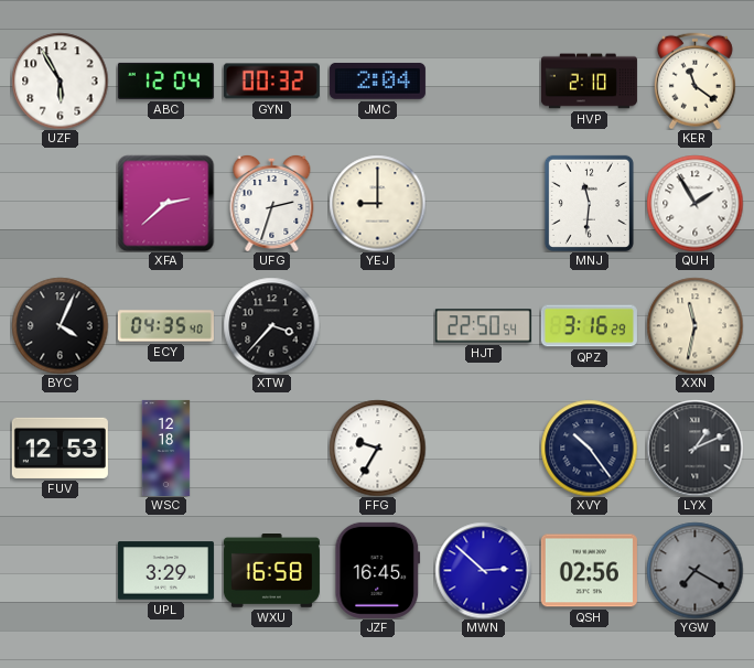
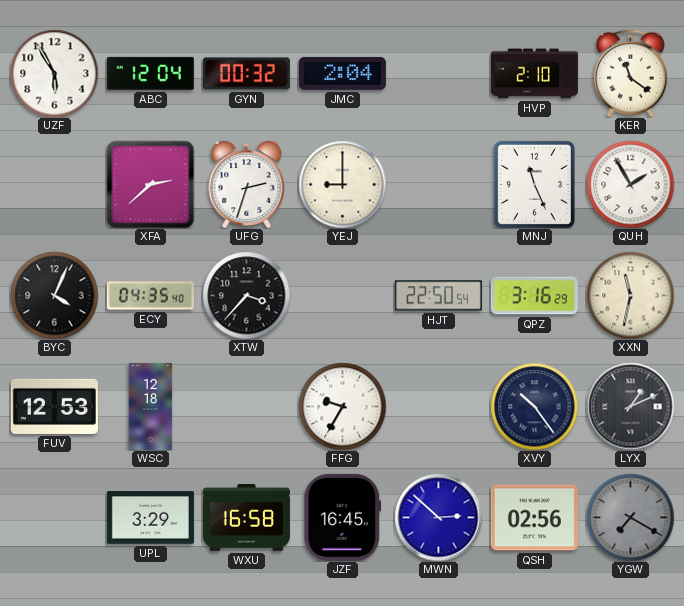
MNJ: 11:31 -> 11:26 (534, 184)
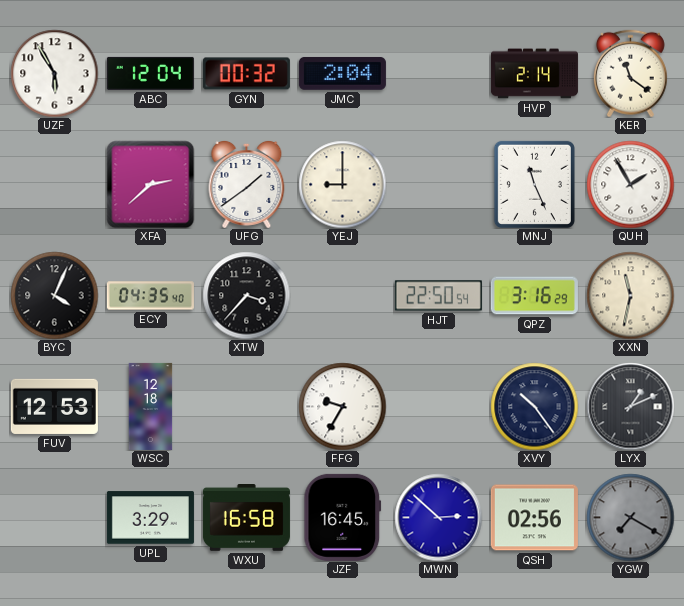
HVP: 2:10 -> 2:14 (534, 74)
UFG: 2:33 -> 1:39 (247, 184)
